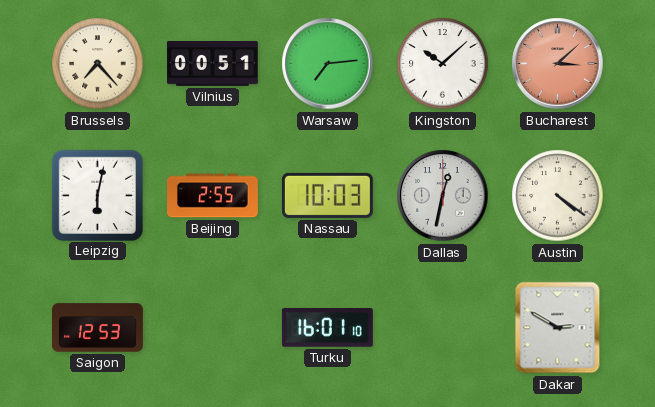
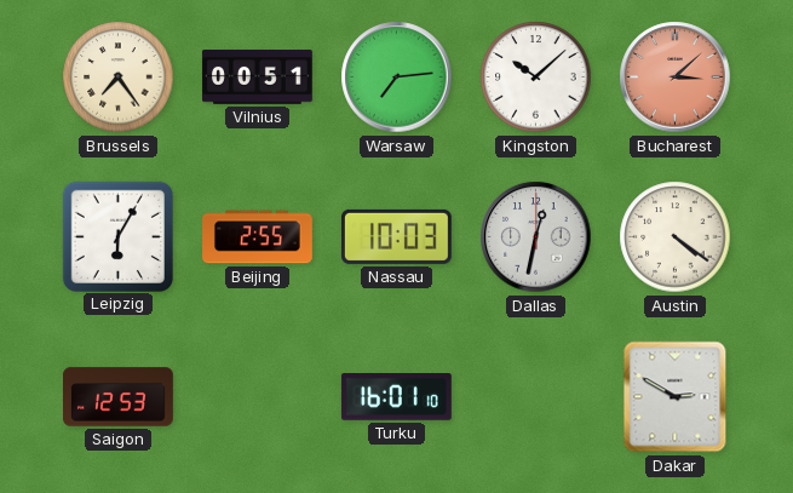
Brussels: 7:23 -> 7:24 (119, 78)
Leipzig: 6:02 -> 6:05 (117, 236)
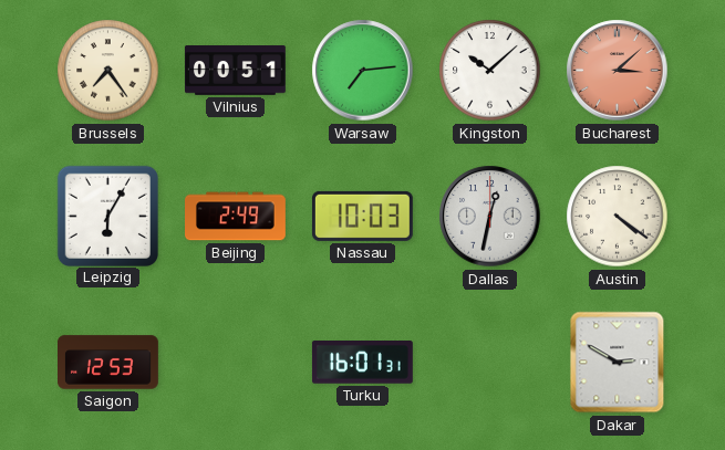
Beijing: 2:55 -> 2:49 (236, 217)
Turku: 16:01:10 -> 16:01:31 (362, 363)
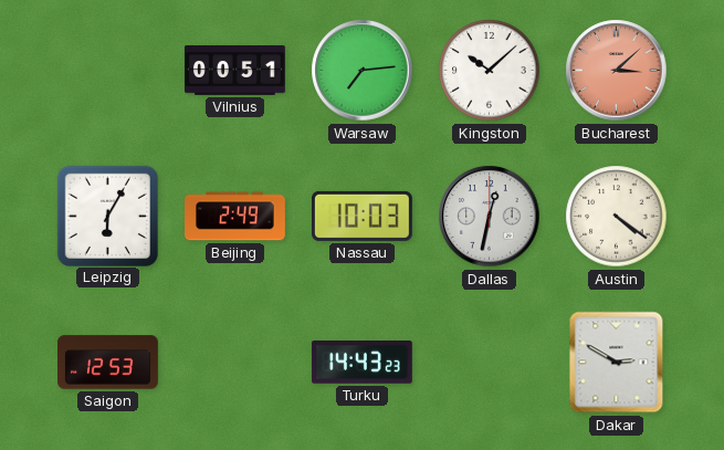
Brussels: 7:24 -> none (108, 71)
Turku: 16:01 -> 14:43 (361, 363)
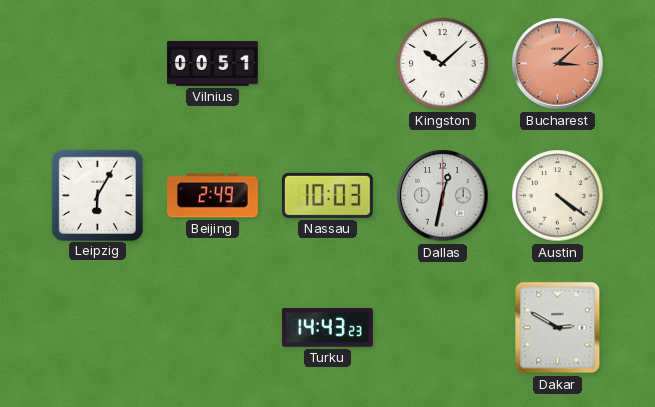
Warsaw: 7:14 -> none (363, 71)
Saigon: 12:53 -> none (108, 363)
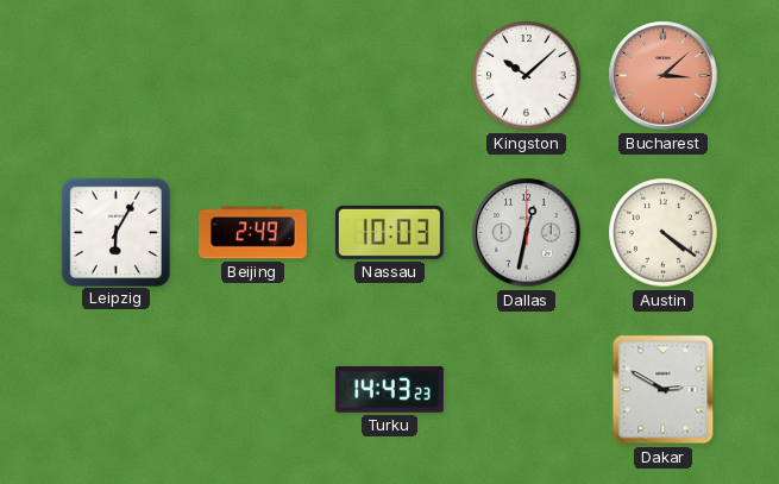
Vilnius: 00:51 -> none (213, 64)
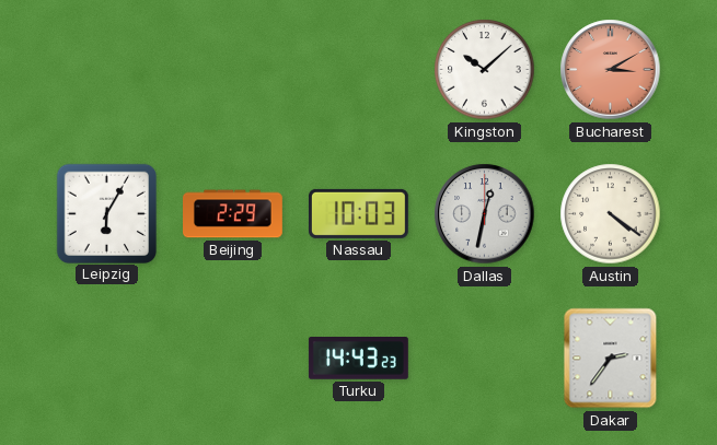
Bucharest: 3:08 -> 3:10 (611, 70)
Beijing: 2:49 -> 2:29 (233, 214)
Dakar: 2:50 -> 2:36 (611, 359)
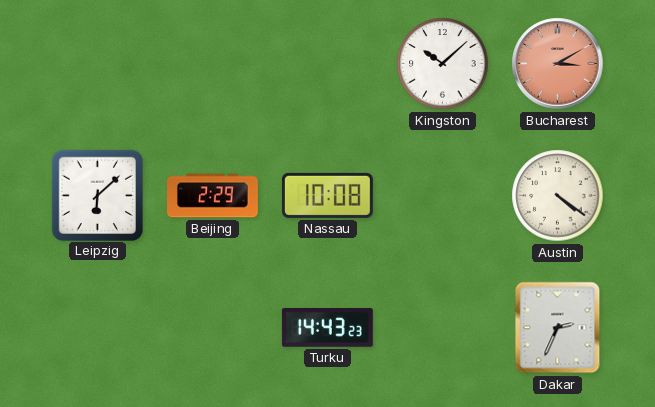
Leipzig: 6:05 -> 6:08 (97, 195)
Nassau: 10:03 -> 10:08 (327, 195)
Dallas: 12:32 -> none (485, 214)
Dakar: 2:36 -> 2:34 (558, 328)
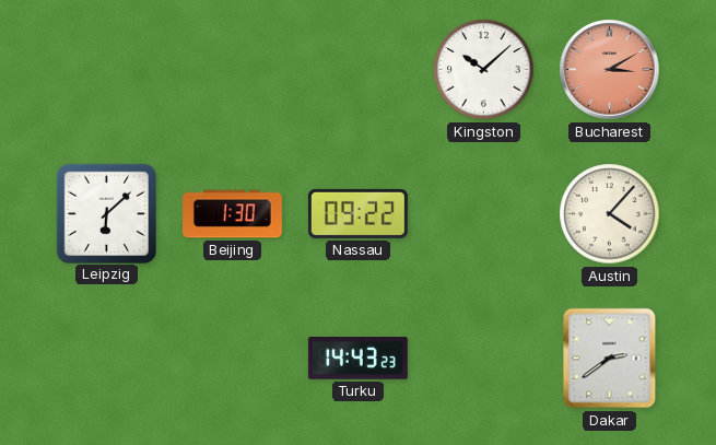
Beijing: 2:29 -> 1:30 (233, 214)
Nassau: 10:08 -> 09:22 (357, 213)
Austin: 4:21 -> 4:07 (610, 214)
Dakar: 2:34 -> 2:39 (610, 359)
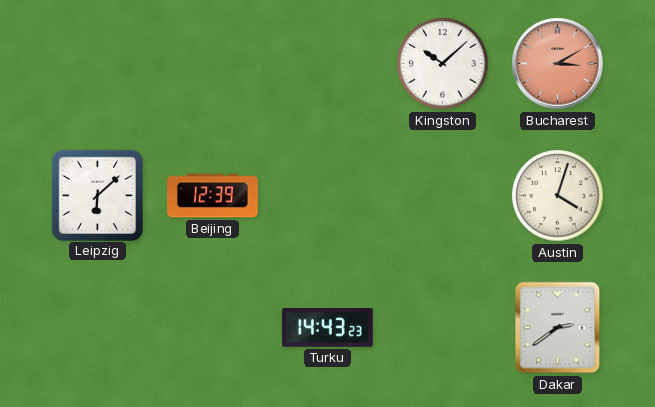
Beijing: 1:30 -> 12:39 (213, 196)
Nassau: 09:22 -> none (357, 213)
Austin: 4:07 -> 4:03 (558, 196)
